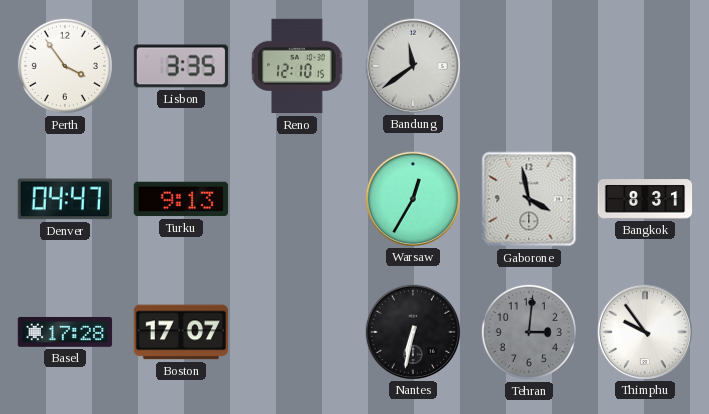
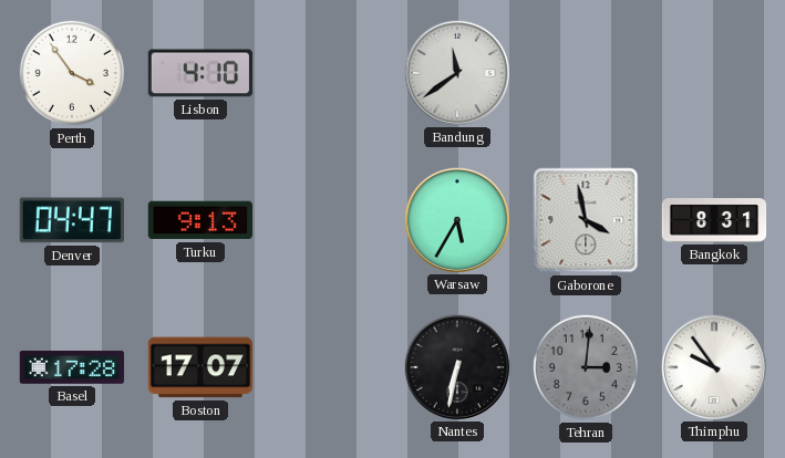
Lisbon: 3:35 -> 4:10 (200, 73)
Reno: 12:10 -> none (297, 66)
Warsaw: 12:35 -> 5:35 (456, 219)
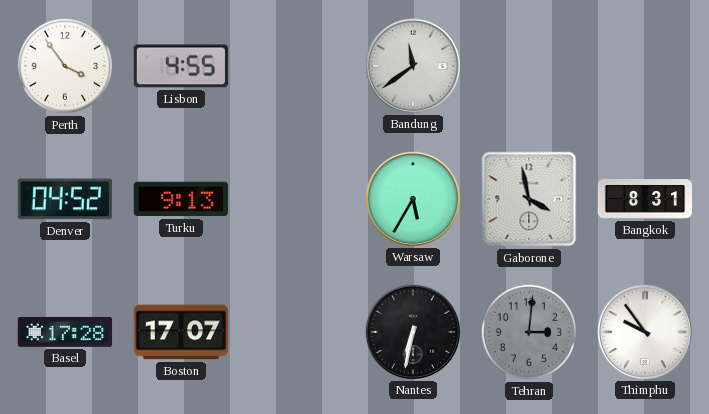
Lisbon: 4:10 -> 4:55 (181, 66)
Denver: 04:47 -> 04:52 (64, 199)
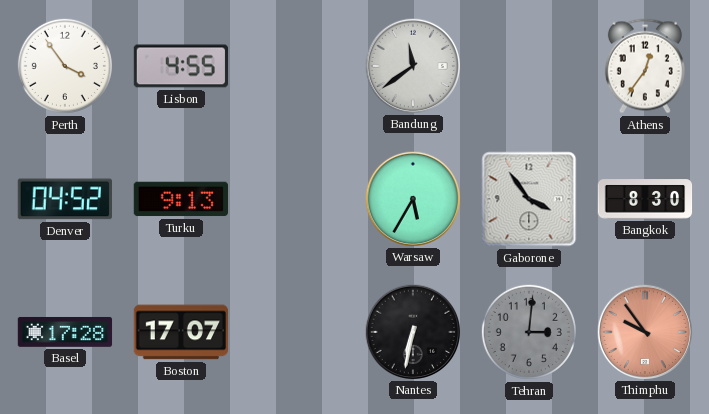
Athens: none -> 12:36 (645, 66)
Gaborone: 3:58 -> 3:54 (529, 199)
Bangkok: 8:31 -> 8:30 (645, 199)
Thimphu dial: white -> salmon (644, 331)
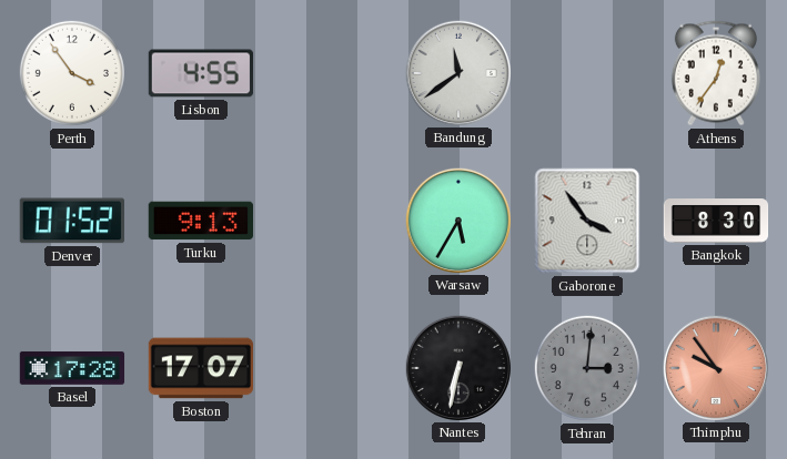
Denver: 04:52 -> 01:52 (71, 221)
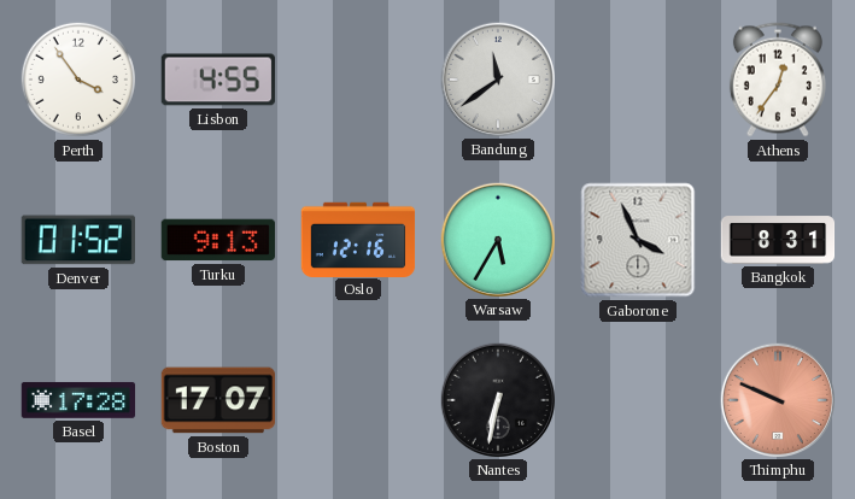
Oslo: none -> 12:16 (358, 239)
Gaborone: 3:54 -> 3:56 (638, 240)
Bangkok: 8:30 -> 8:31 (778, 240)
Tehran: 3:01 -> none (587, 368)
Thimphu: 9:54 -> 9:49 (777, 399)
